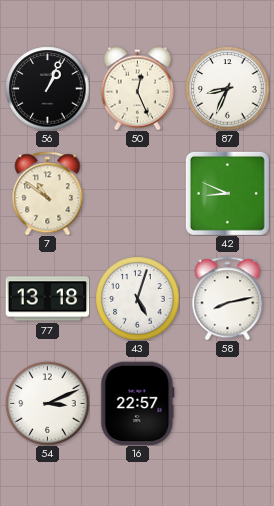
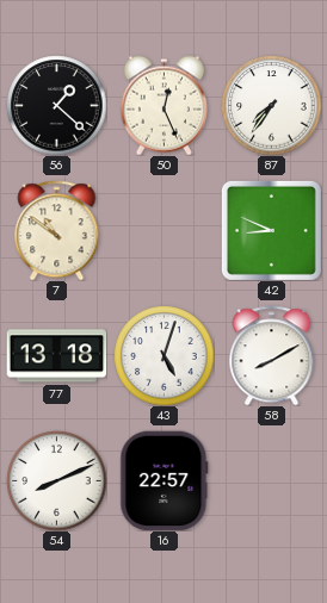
56: 1:04 -> 1:22 (56, 105)
87: 8:34 -> 7:36 (271, 105)
58: 8:13 -> 8:10 (272, 355)
54: 3:11 -> 8:11 (56, 480)
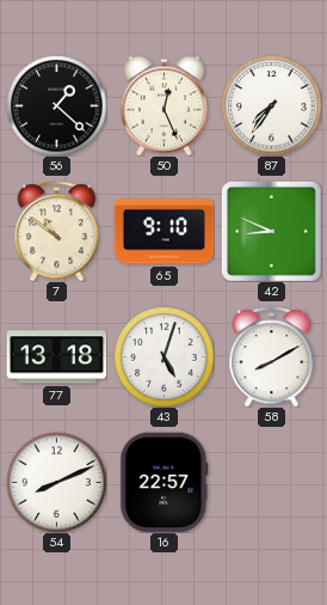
65: none -> 9:10 (163, 232)
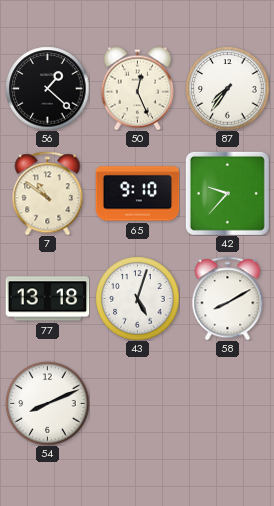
42: 8:49 -> 9:37 (227, 193)
16: 22:57 -> none (165, 482)
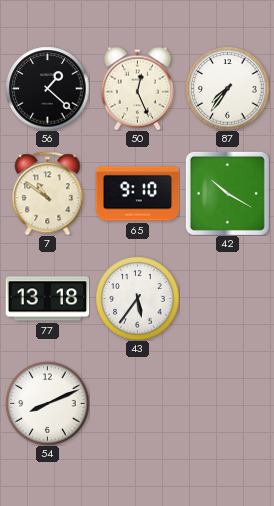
42: 9:37 -> 10:20 (227, 193)
43: 5:03 -> 5:36 (137, 298)
58: 8:10 -> none (228, 298)
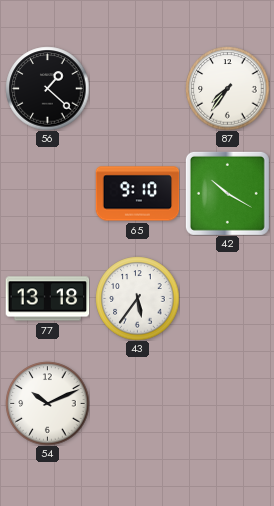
50: 12:26 -> none (137, 88)
7: 10:51 -> none (48, 193)
54: 8:11 -> 10:11 (47, 403)
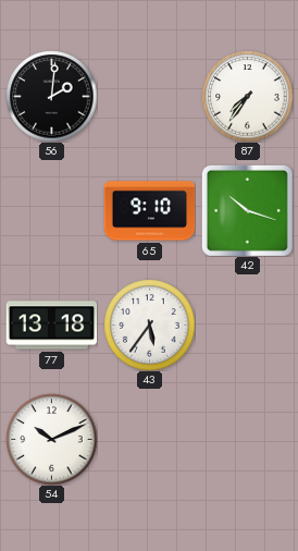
56: 1:22 -> 2:01 (51, 96)
42: 10:20 -> 10:18 (247, 210)
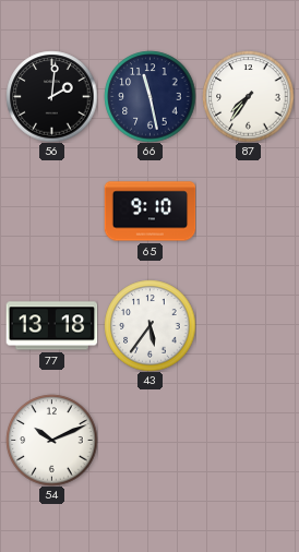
66: none -> 11:28 (149, 96)
42: 10:18 -> none (247, 210)
